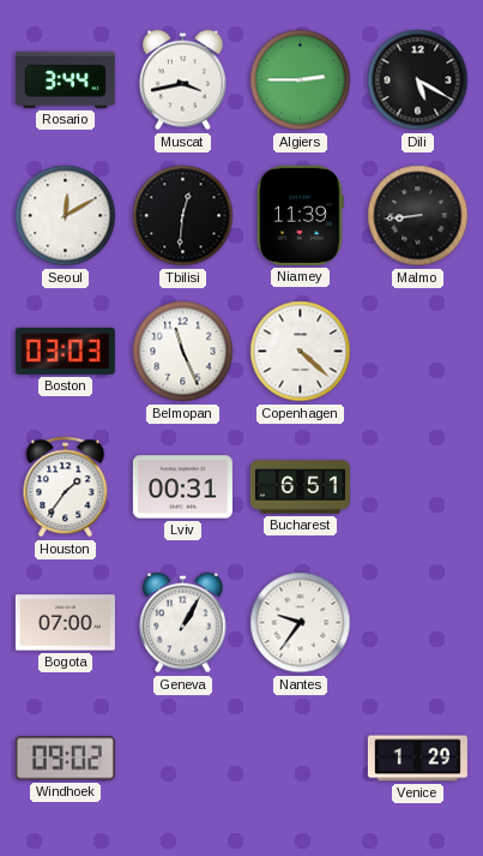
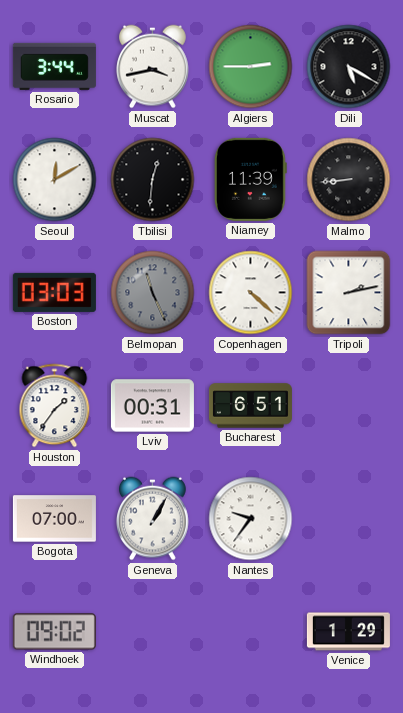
Belmopan dial: white -> grey (153, 293)
Tripoli: none -> 2:13 (349, 293)
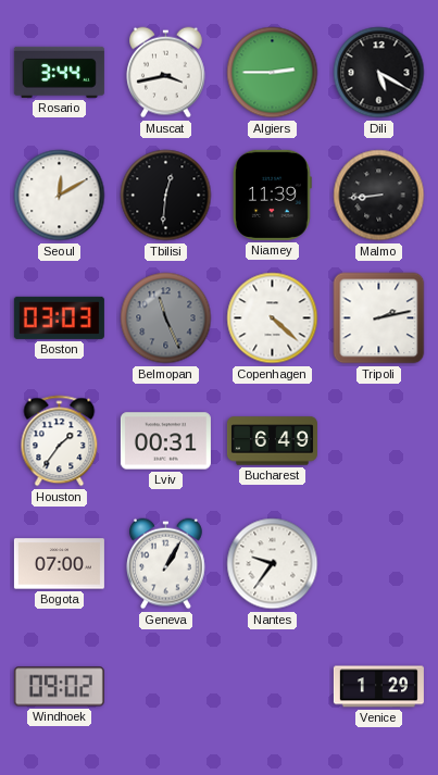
Bucharest: 6:51 -> 6:49 (272, 441)
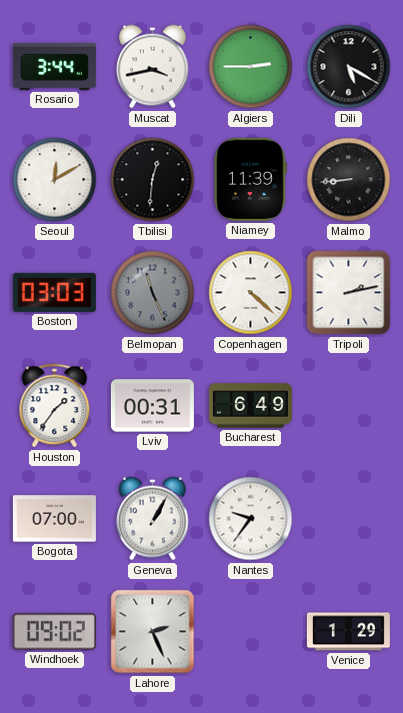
Lahore: none -> 2:26 (153, 632)
